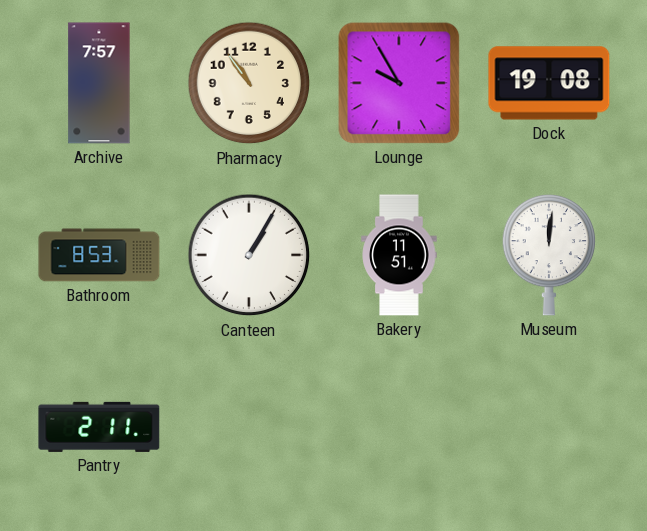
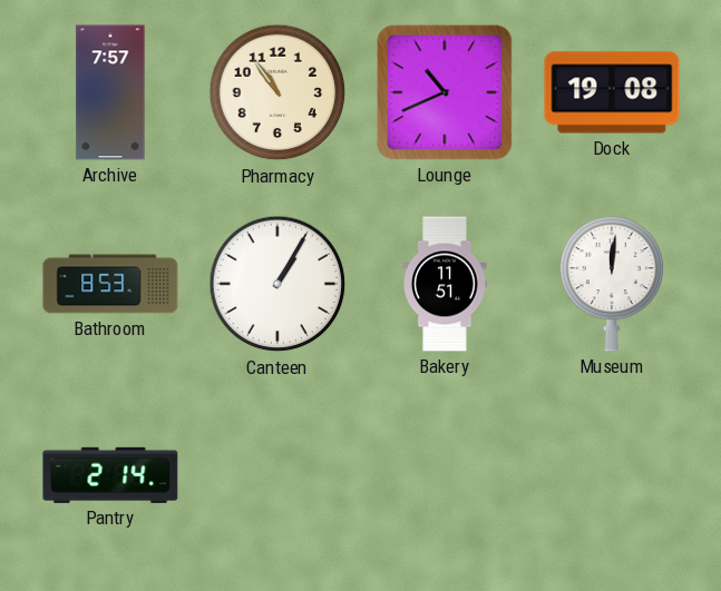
Lounge: 9:55 -> 10:41 (445, 92)
Pantry: 2:11 -> 2:14 (110, 475)
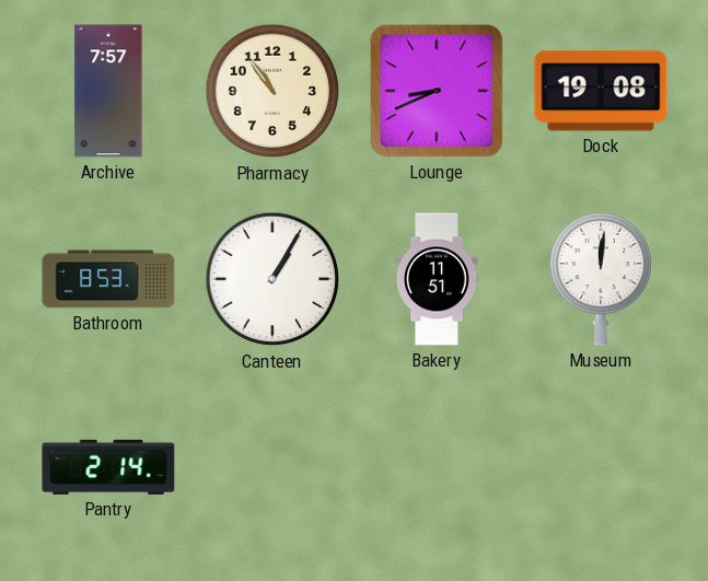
Lounge: 10:41 -> 8:41 (437, 91)
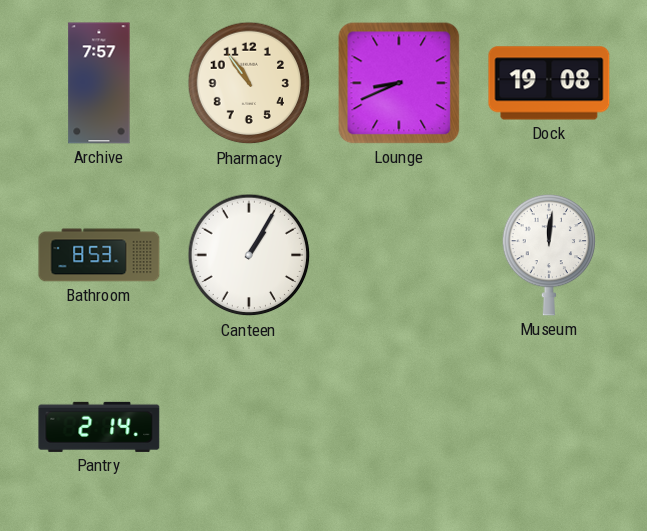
Bakery: 11:51 -> none (437, 279)
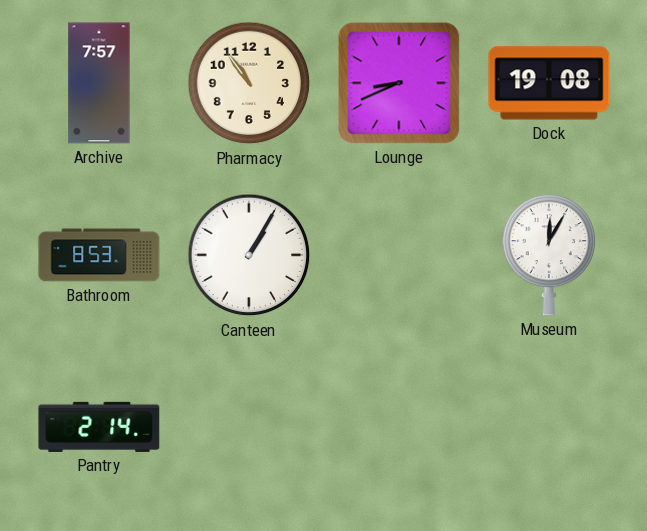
Museum: 12:01 -> 12:05 (549, 255)
